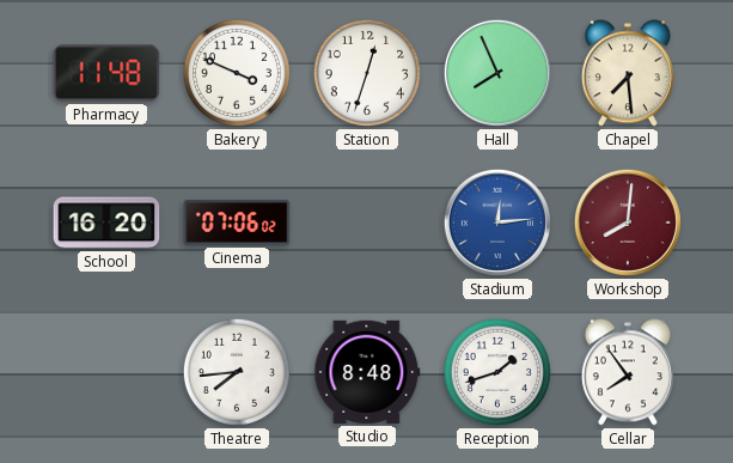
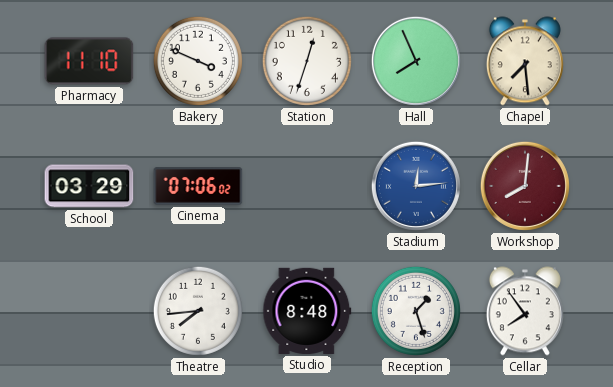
Pharmacy: 11:48 -> 11:10 (89, 61)
School: 16:20 -> 03:29 (89, 186)
Reception: 1:42 -> 1:27 (416, 311)
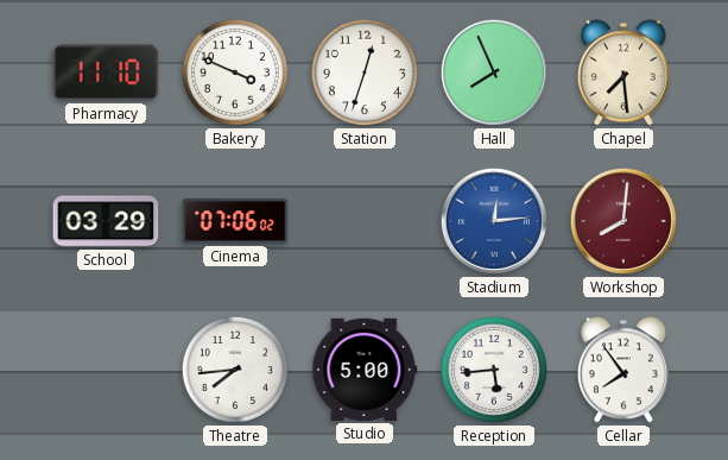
Studio: 8:48 -> 5:00 (365, 370)
Reception: 1:27 -> 5:44 (494, 370)
